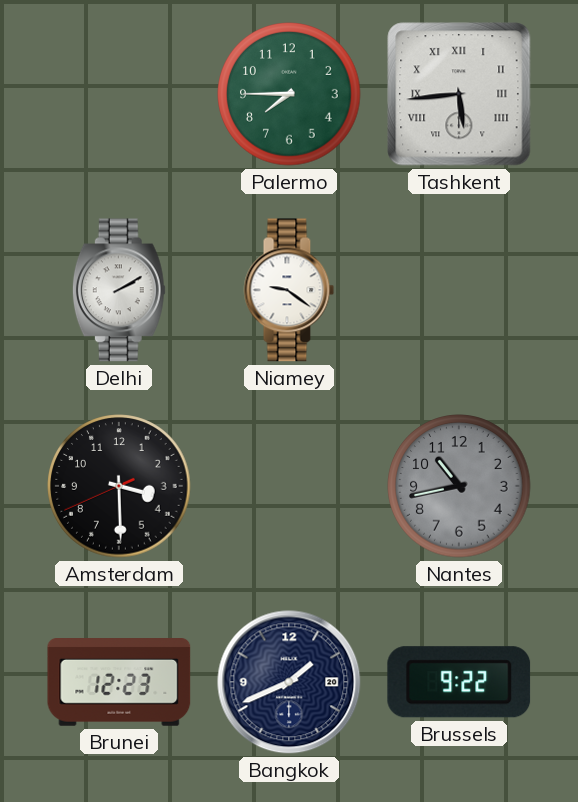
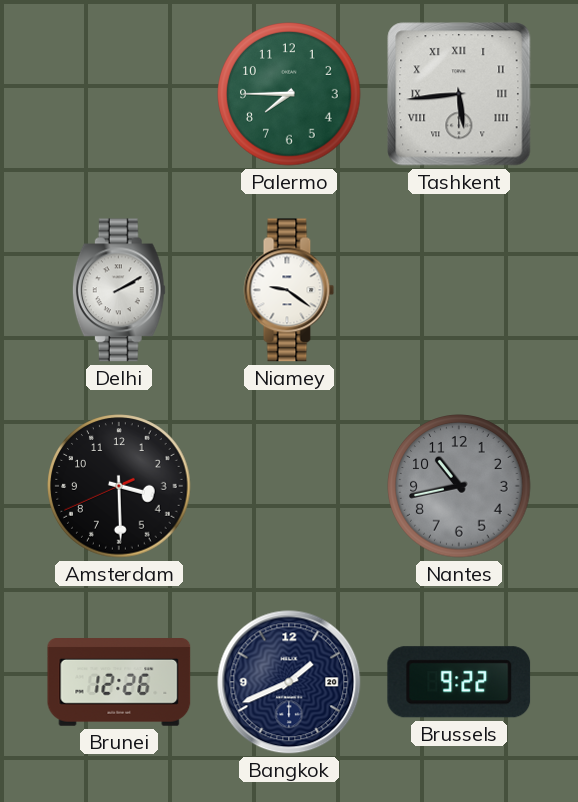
Brunei: 12:23 -> 12:26 (119, 683)
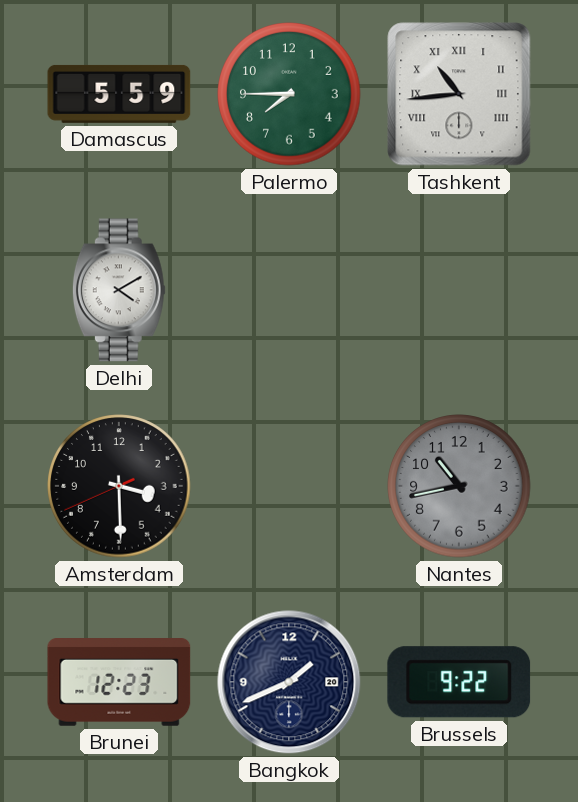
Damascus: none -> 5:59 (119, 94)
Tashkent: 5:44 -> 10:44 (459, 94)
Delhi: 2:10 -> 4:10 (119, 290)
Niamey: 9:21 -> none (289, 290)
Brunei: 12:26 -> 12:23 (119, 683)
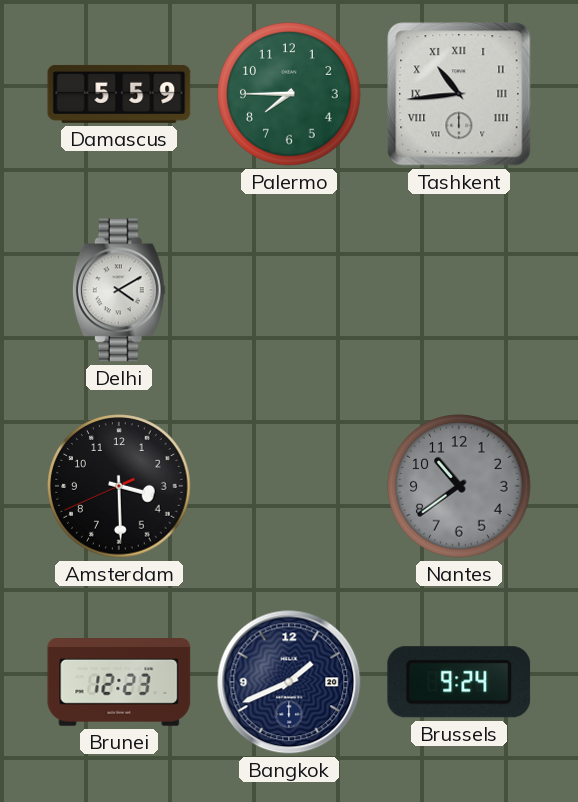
Nantes: 10:43 -> 10:39 (459, 486)
Brussels: 9:22 -> 9:24 (459, 682)
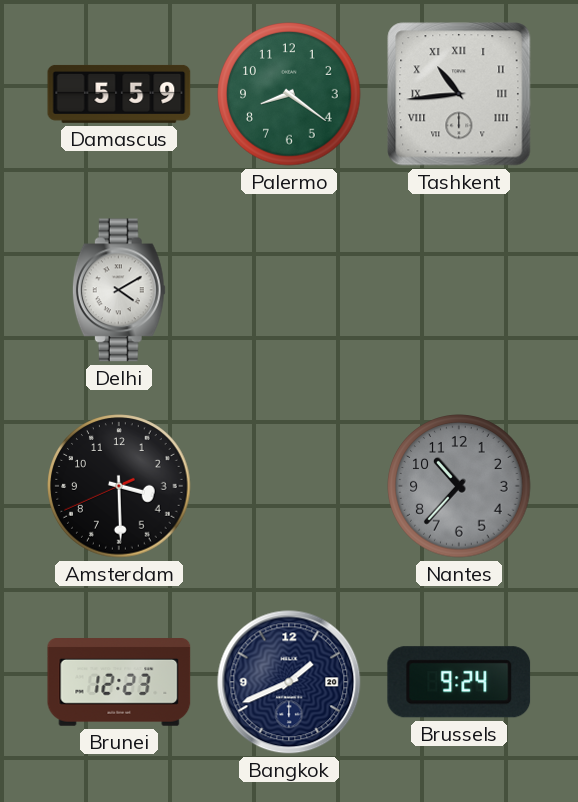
Palermo: 7:45 -> 8:21 (289, 94)
Nantes: 10:39 -> 10:37 (459, 486)
